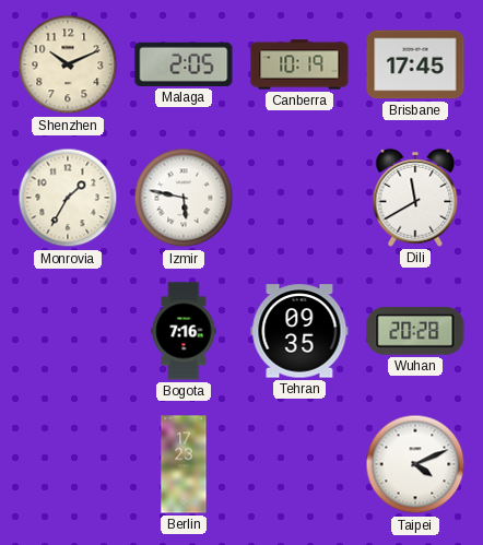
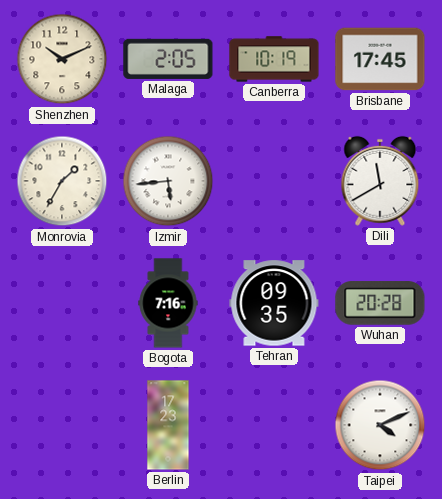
Izmir: 5:47 -> 5:44 (168, 181)
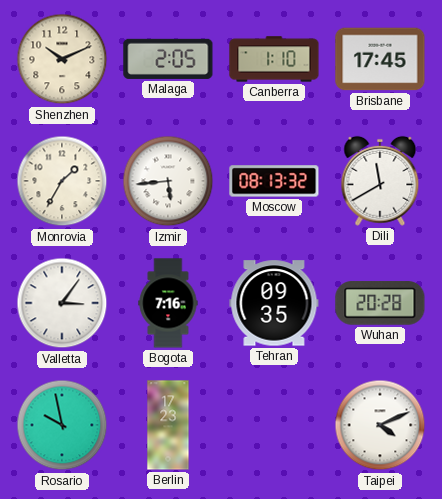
Canberra: 10:19 -> 1:10 (274, 59)
Moscow: none -> 08:13 (274, 181)
Valletta: none -> 3:06 (62, 303)
Rosario: none -> 9:58 (62, 425)
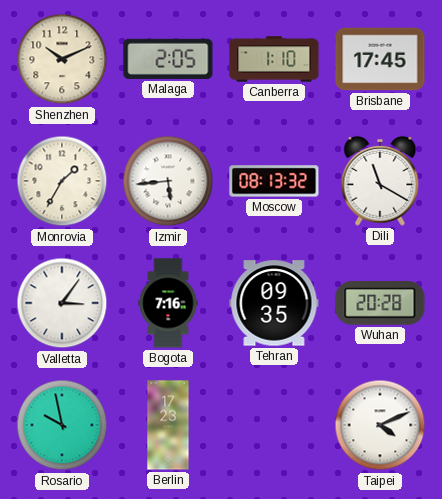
Dili: 11:40 -> 11:20 (380, 181)
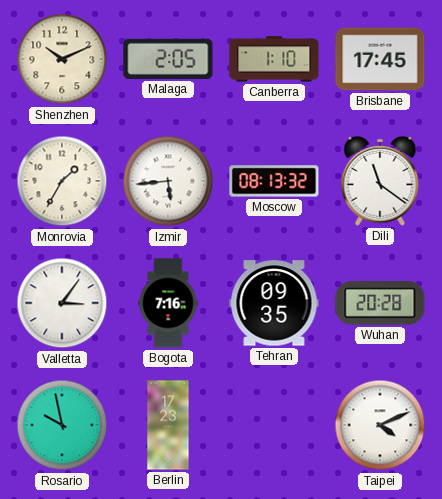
Dili: 11:20 -> 11:21 (380, 181)
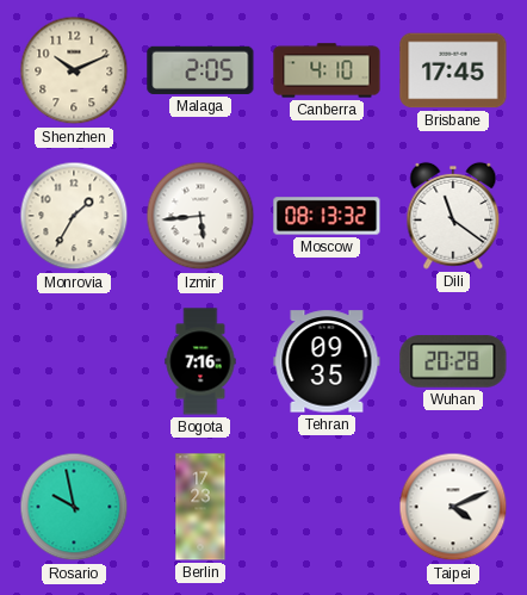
Canberra: 1:10 -> 4:10 (327, 70)
Valletta: 3:06 -> none (62, 303)
